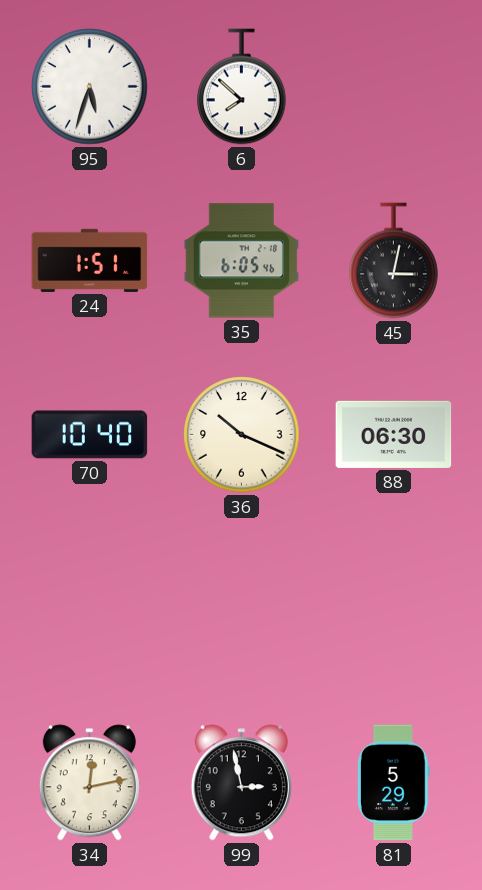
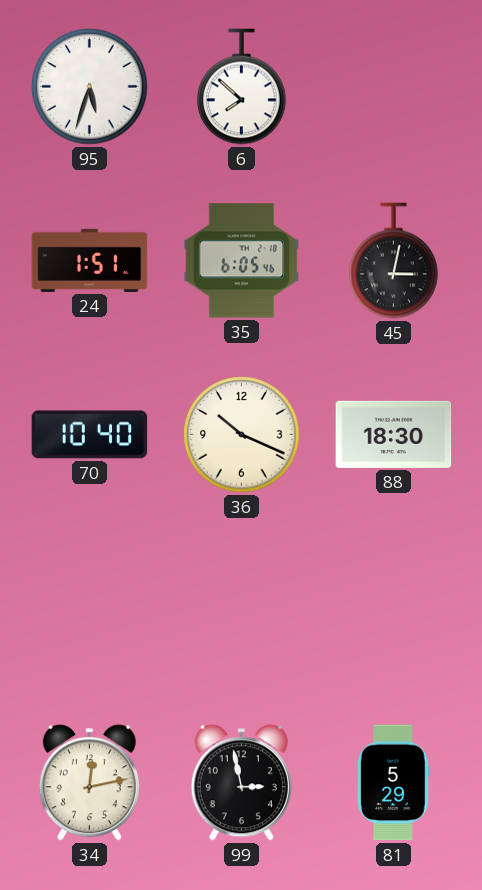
88: 06:30 -> 18:30 (394, 434)
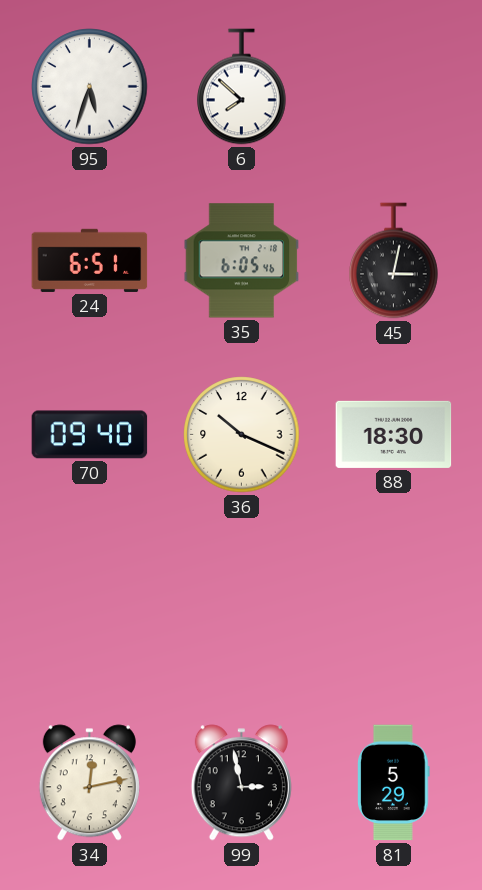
24: 1:51 -> 6:51 (90, 260)
70: 10:40 -> 09:40 (90, 435)
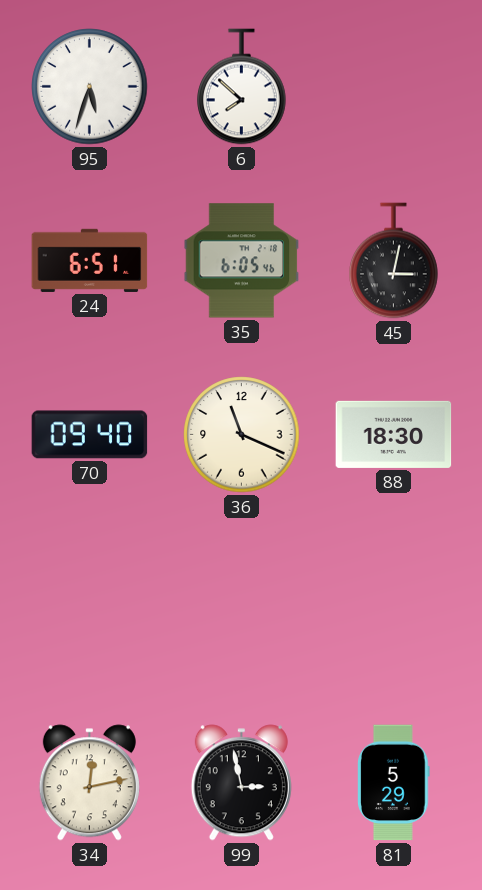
36: 10:19 -> 11:19 (242, 435)
